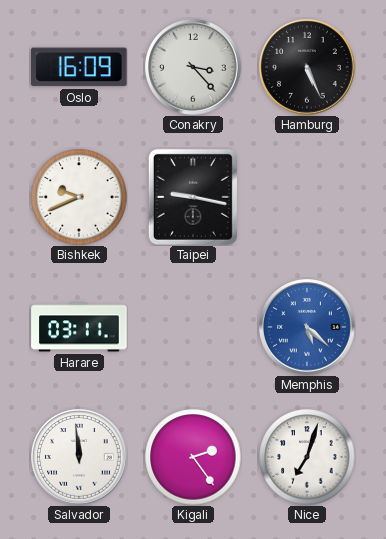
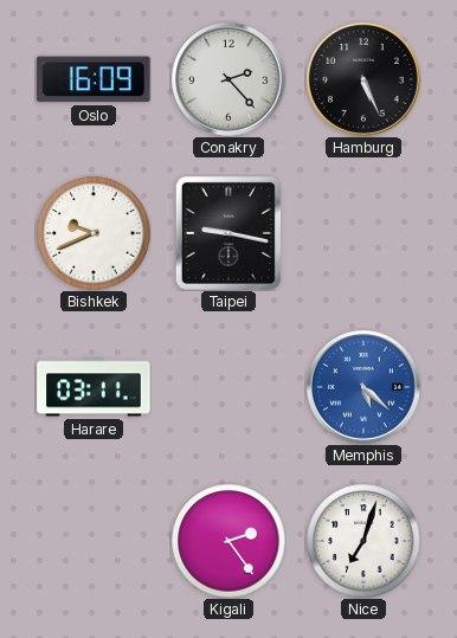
Conakry: 3:23 -> 2:23 (228, 79)
Salvador: 11:59 -> none (79, 457)
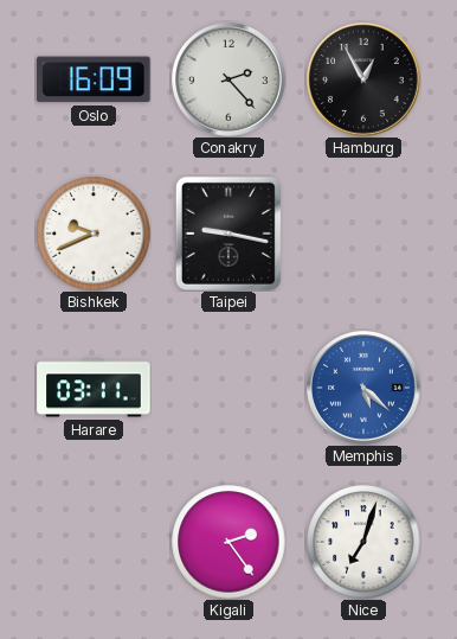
Hamburg: 5:26 -> 12:55 (363, 79)
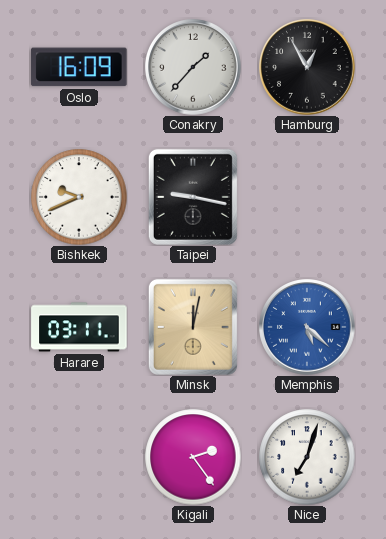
Conakry: 2:23 -> 1:37 (193, 67)
Minsk: none -> 12:02 (193, 327)
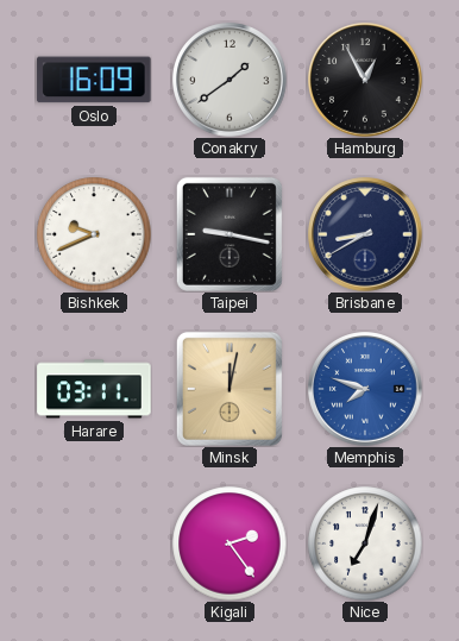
Conakry: 1:37 -> 1:39 (229, 80)
Brisbane: none -> 8:40 (365, 234)
Memphis: 5:22 -> 7:48 (365, 389)
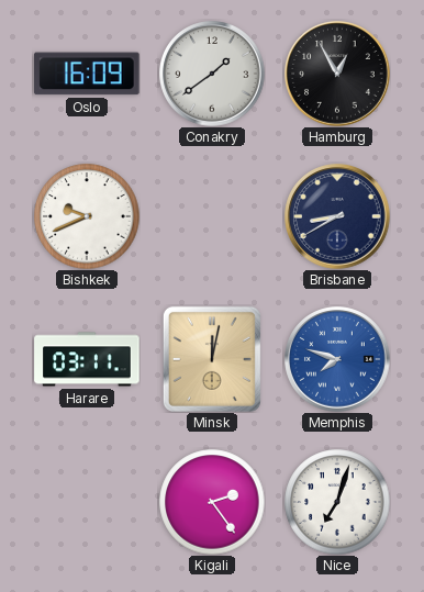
Taipei: 9:17 -> none (229, 234)
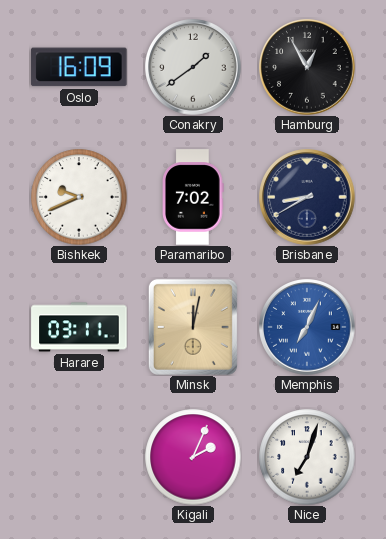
Paramaribo: none -> 7:02 (193, 197)
Memphis: 7:48 -> 7:04 (307, 327)
Kigali: 2:24 -> 2:04 (193, 457)
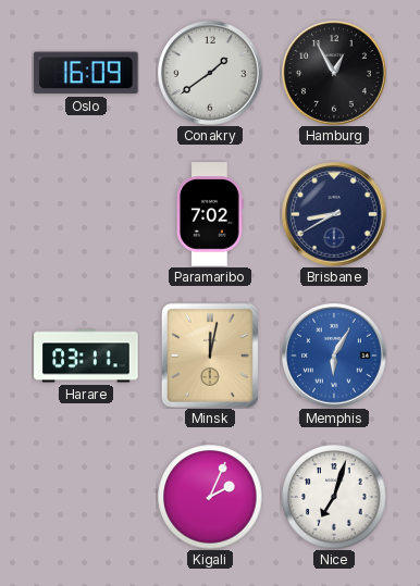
Bishkek: 9:41 -> none (79, 197)
Memphis: 7:04 -> 6:05 (334, 356)
